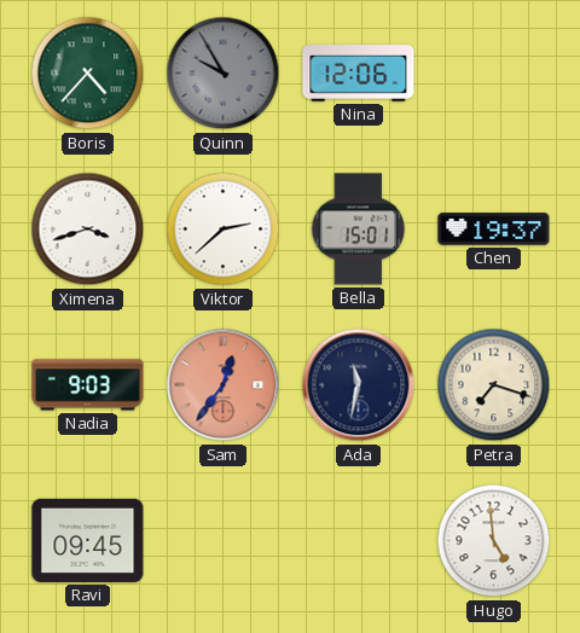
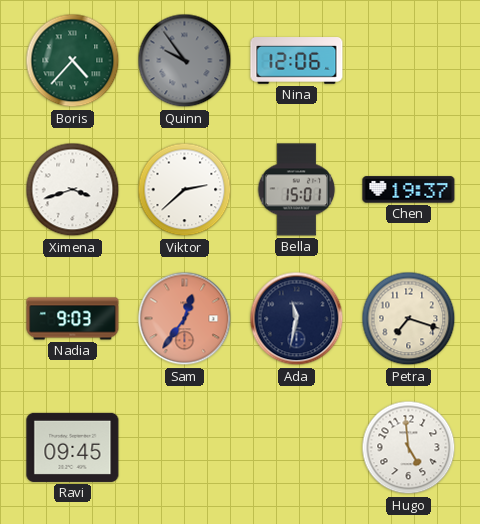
Quinn: 9:55 -> 9:54 (185, 61)
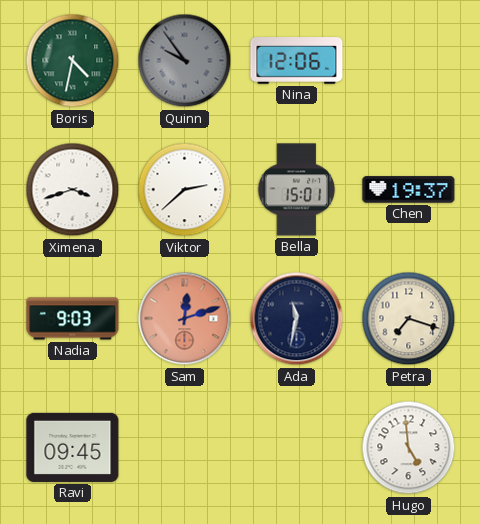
Boris: 4:37 -> 4:32 (73, 61)
Sam: 12:36 -> 12:12 (185, 319)
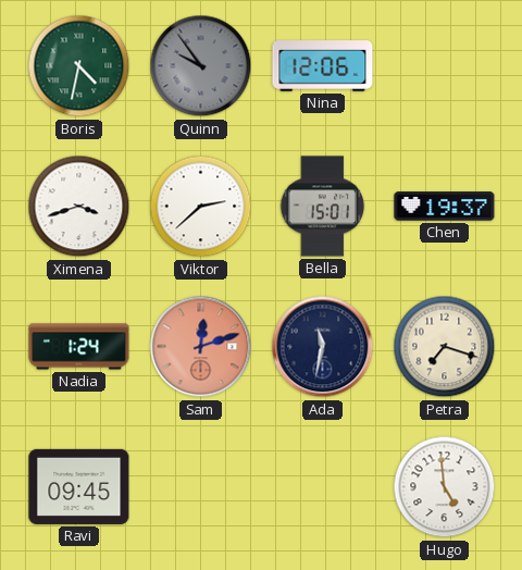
Nadia: 9:03 -> 1:24 (79, 347)
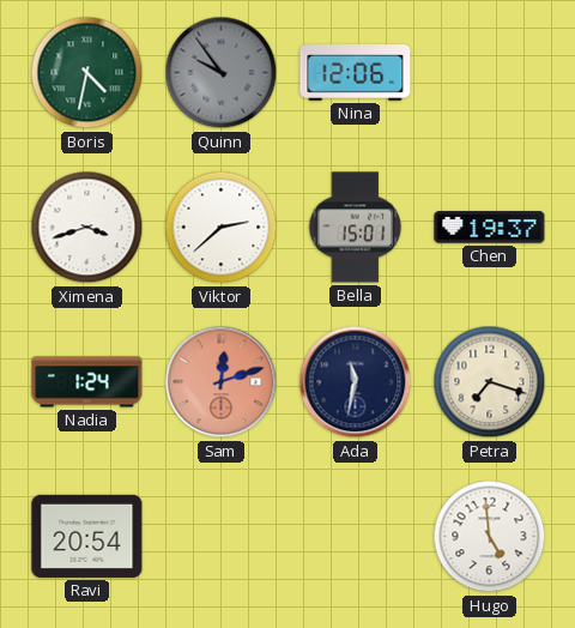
Ravi: 09:45 -> 20:54 (87, 536)
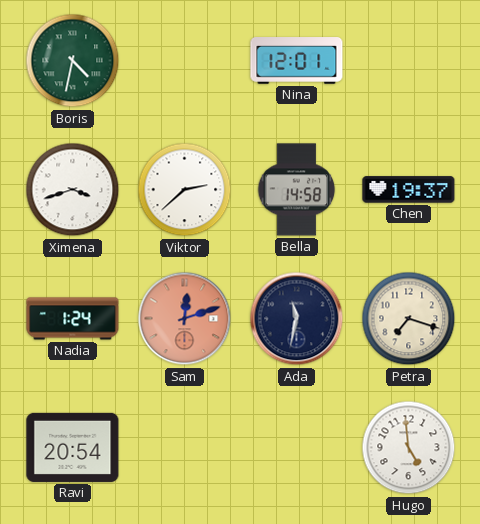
Quinn: 9:54 -> none (222, 73)
Nina: 12:06 -> 12:01 (297, 61)
Bella: 15:01 -> 14:58 (297, 190)
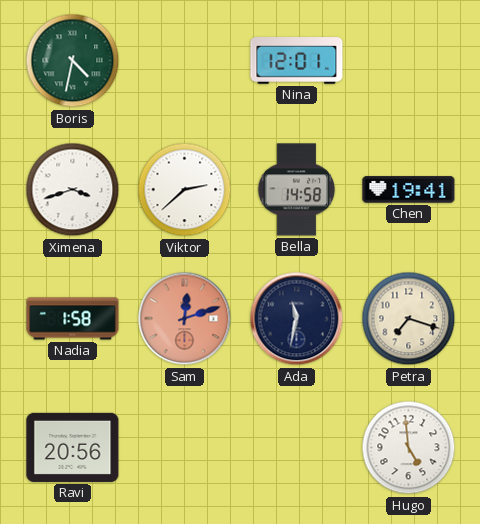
Chen: 19:37 -> 19:41 (409, 190)
Nadia: 1:24 -> 1:58 (73, 319)
Ravi: 20:54 -> 20:56 (73, 447)
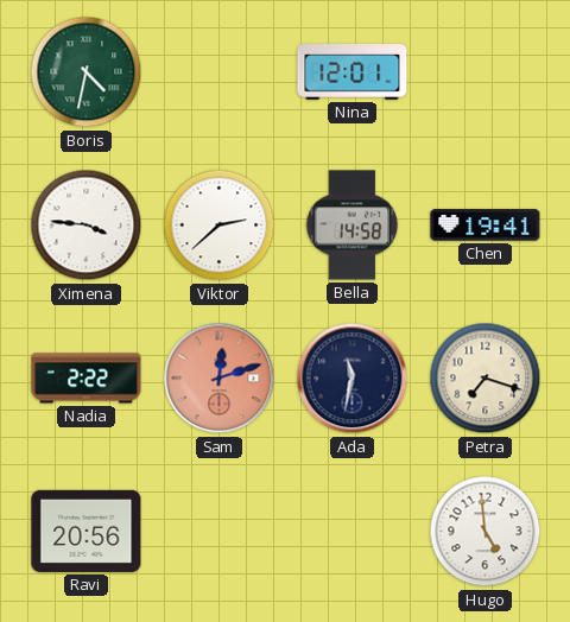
Ximena: 3:42 -> 3:46 (87, 226)
Nadia: 1:58 -> 2:22 (87, 379)
